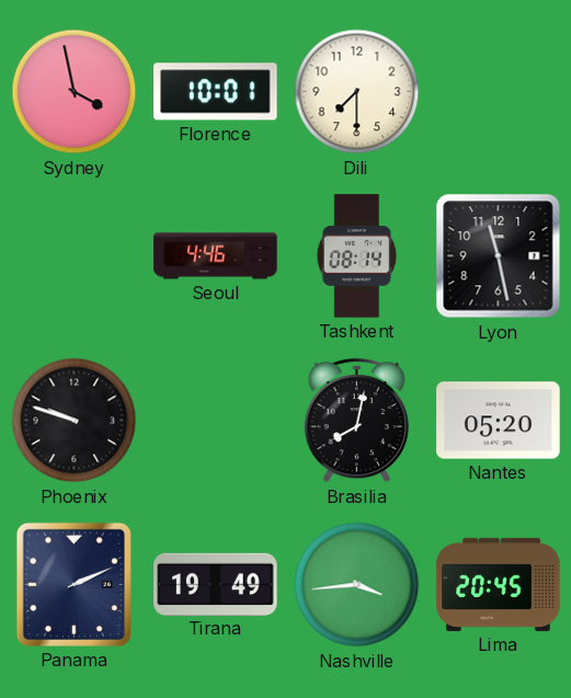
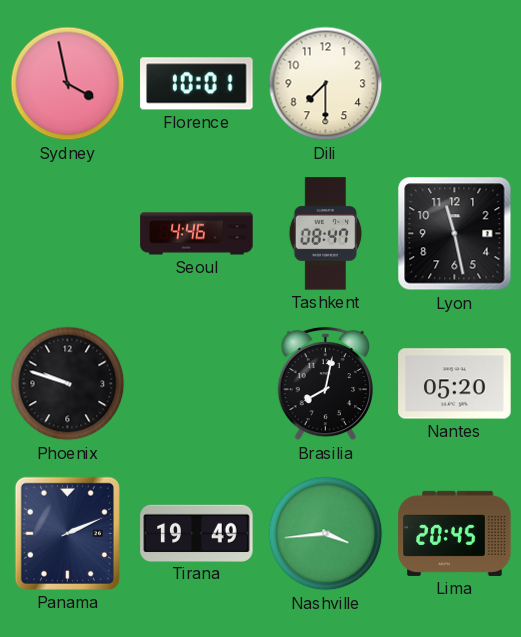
Tashkent: 08:14 -> 08:47 (326, 234)
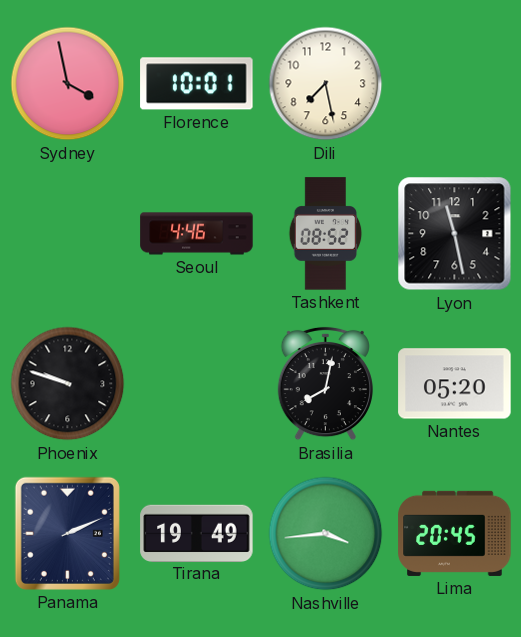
Dili: 7:30 -> 7:28 (326, 84)
Tashkent: 08:47 -> 08:52 (326, 234)
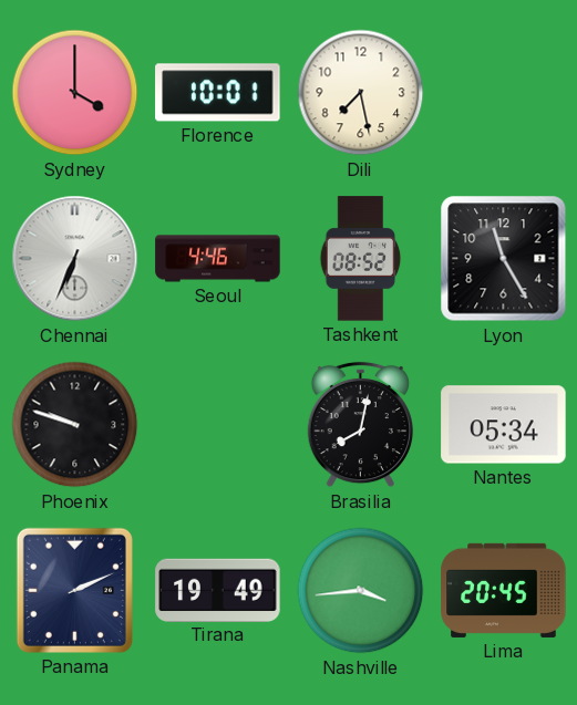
Sydney: 3:58 -> 4:00 (75, 93)
Chennai: none -> 6:34 (75, 259)
Lyon: 11:28 -> 11:25 (504, 259)
Nantes: 05:20 -> 05:34 (504, 425)
